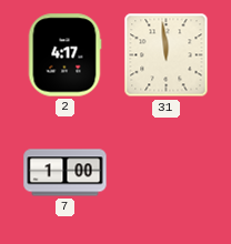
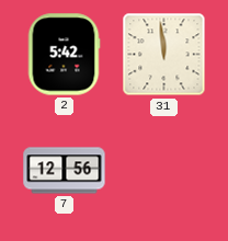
2: 4:17 -> 5:42 (64, 55)
7: 1:00 -> 12:56 (65, 171)
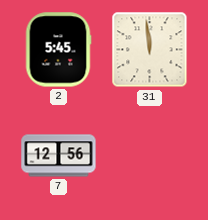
2: 5:42 -> 5:45 (58, 50)
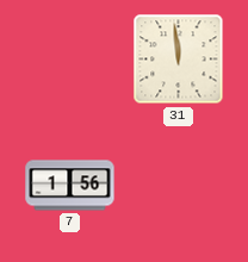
2: 5:45 -> none (58, 50)
7: 12:56 -> 1:56 (70, 186)
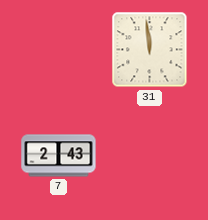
7: 1:56 -> 2:43 (59, 156)
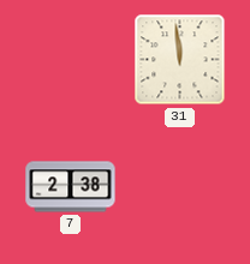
7: 2:43 -> 2:38 (71, 187)
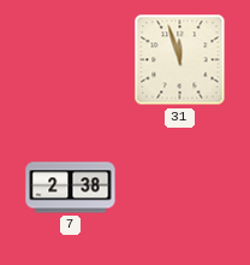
31: 11:59 -> 11:57 (180, 60)
